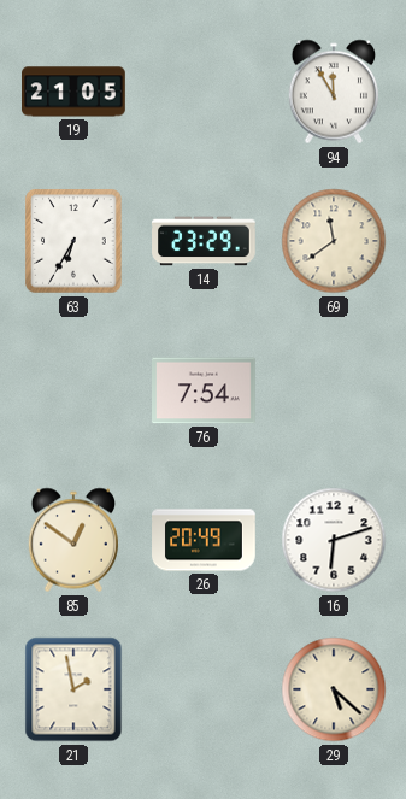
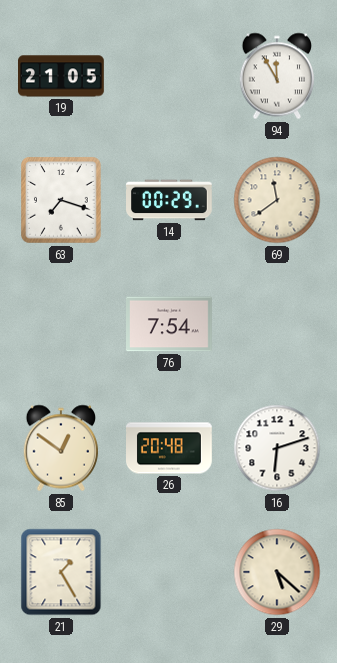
63: 6:35 -> 7:18 (61, 200)
14: 23:29 -> 00:29 (170, 200)
26: 20:49 -> 20:48 (170, 448)
21: 1:58 -> 1:25 (61, 572)
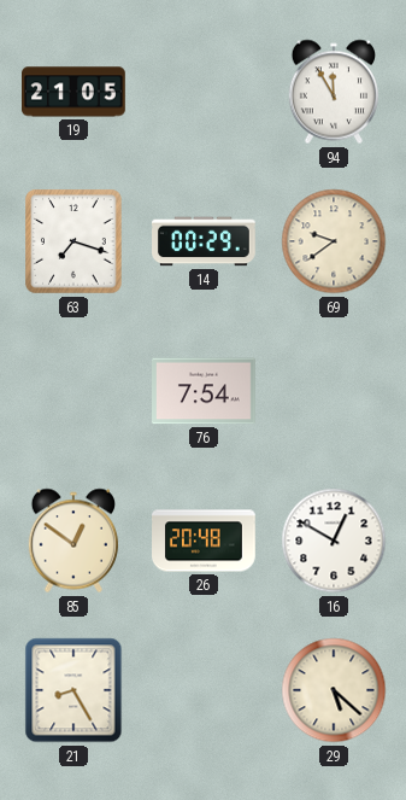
69: 11:39 -> 9:39 (334, 241)
16: 6:12 -> 12:50 (334, 541)
21: 1:25 -> 8:25 (73, 690)
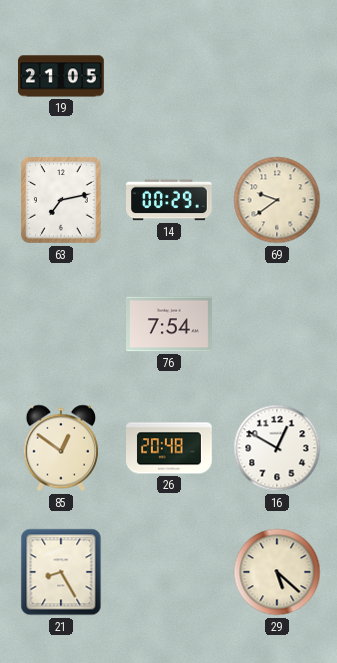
94: 11:55 -> none (333, 92)
63: 7:18 -> 7:13 (61, 200)
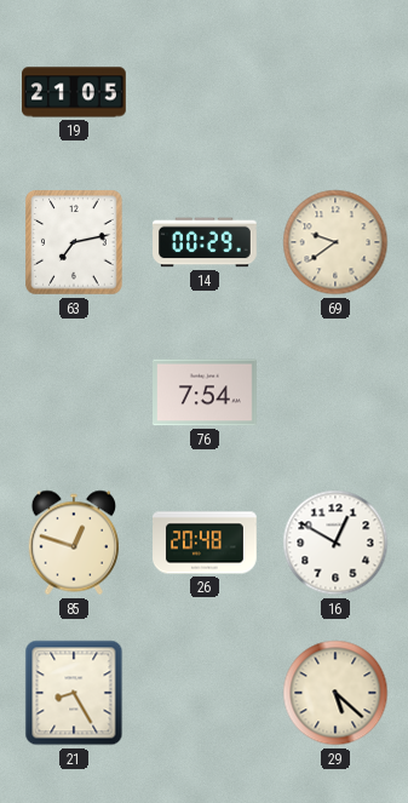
85: 12:51 -> 12:48 (73, 543)
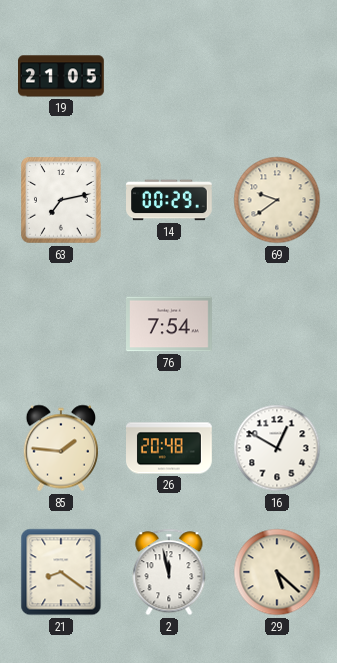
85: 12:48 -> 1:46 (60, 448)
21: 8:25 -> 8:21 (61, 572)
2: none -> 11:58 (169, 572)
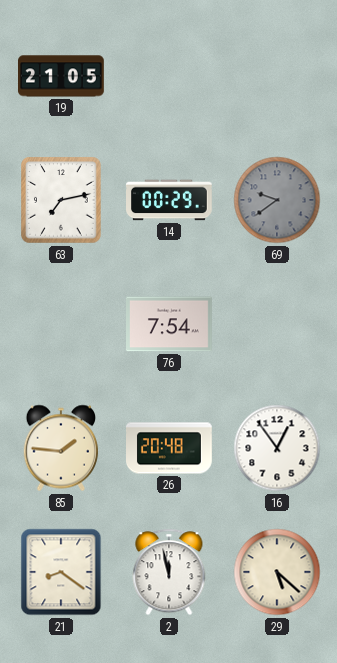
69 dial: cream -> grey (277, 200)
16: 12:50 -> 12:54 (277, 448)
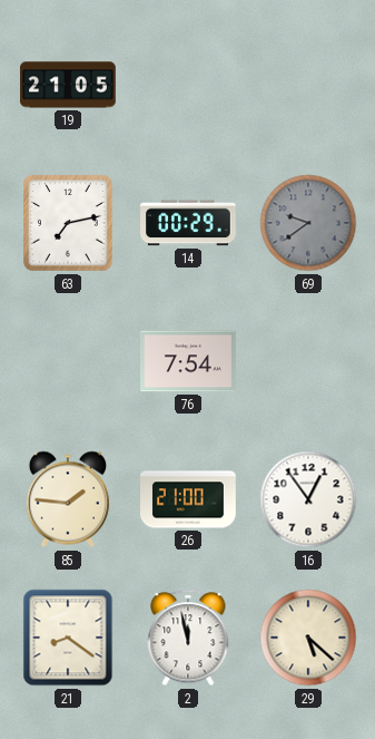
26: 20:48 -> 21:00 (189, 499)
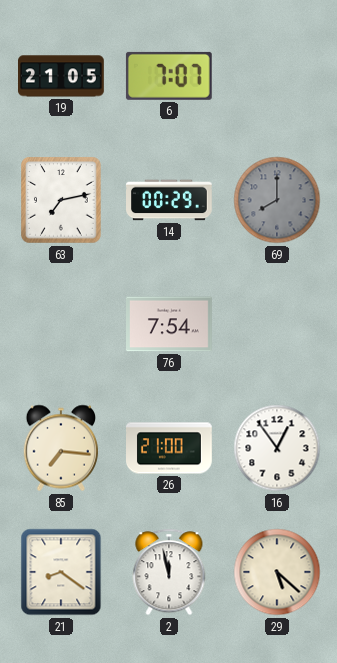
6: none -> 7:07 (169, 76)
69: 9:39 -> 8:00 (277, 200)
85: 1:46 -> 7:16 (60, 448)
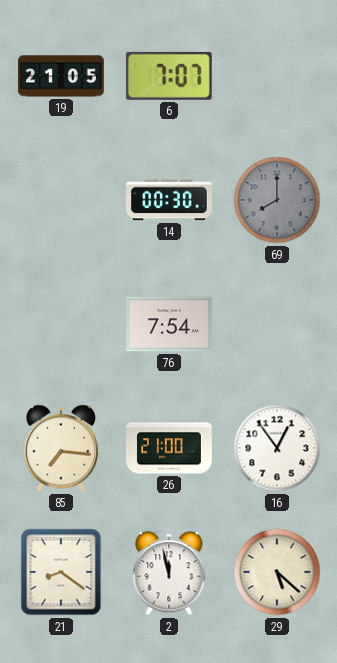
63: 7:13 -> none (61, 200)
14: 00:29 -> 00:30 (170, 200)
